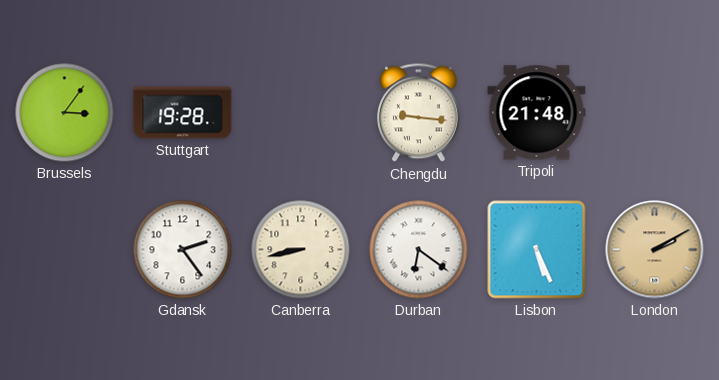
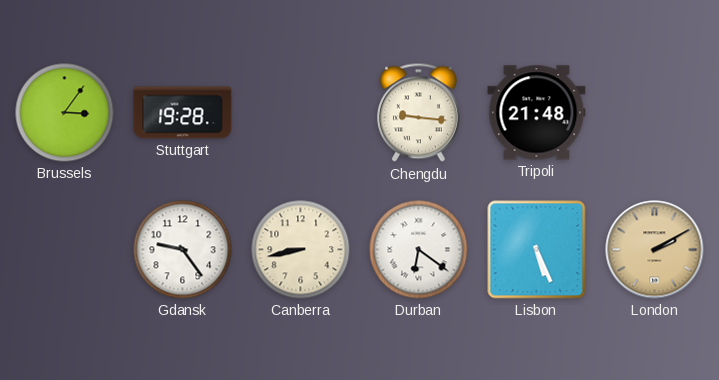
Gdansk: 2:24 -> 9:24 (183, 250)
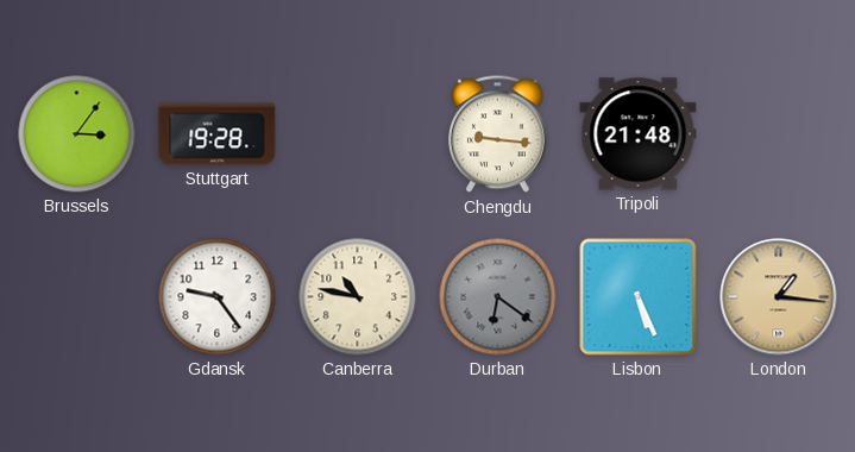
Canberra: 8:43 -> 10:47 (358, 297)
Durban dial: white -> grey (498, 297)
London: 2:10 -> 1:16 (779, 297)
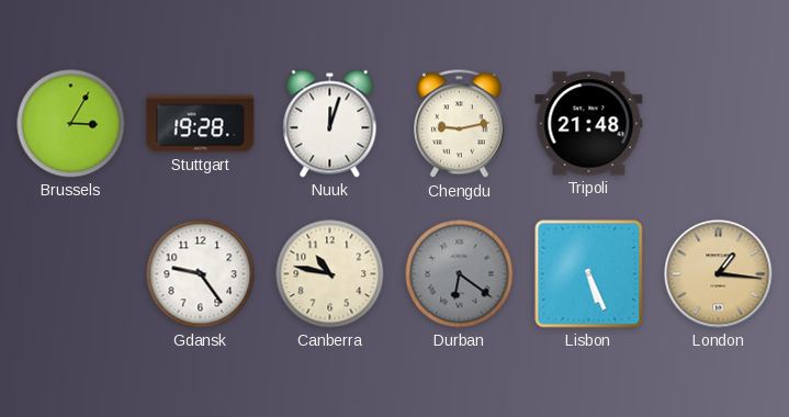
Brussels: 3:06 -> 3:05 (71, 124)
Nuuk: none -> 12:03 (330, 124)
Chengdu: 9:16 -> 9:13 (460, 124)
